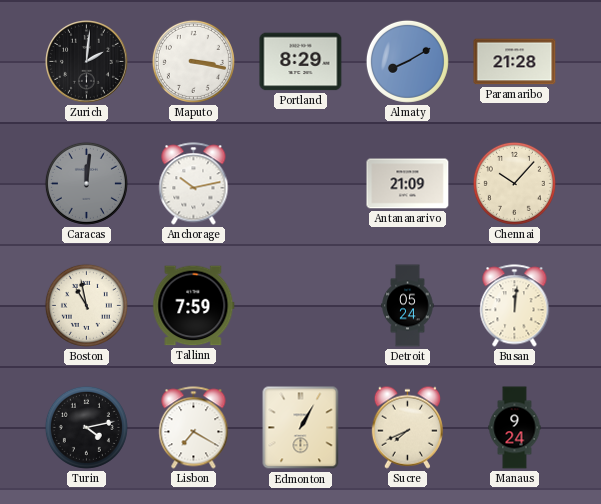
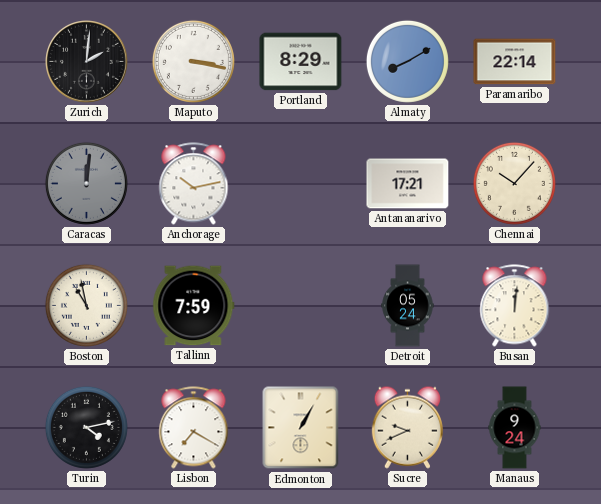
Paramaribo: 21:28 -> 22:14 (515, 62)
Antananarivo: 21:09 -> 17:21 (408, 184)
Sucre: 7:41 -> 9:41 (407, 427)
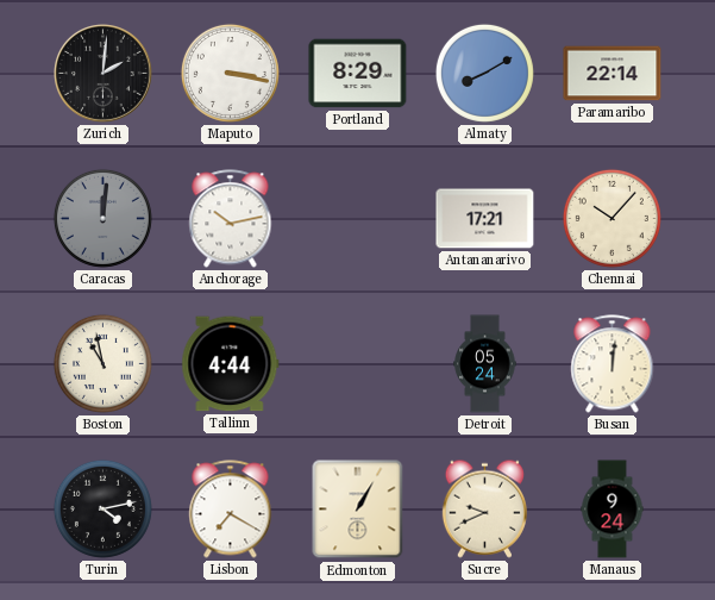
Tallinn: 7:59 -> 4:44 (231, 364)
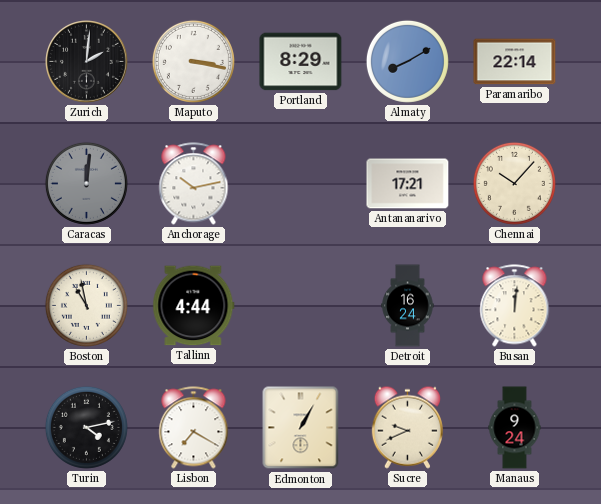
Detroit: 05:24 -> 16:24 (408, 306)
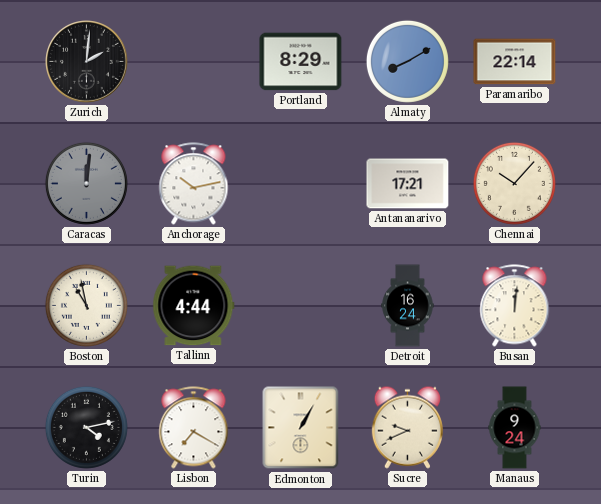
Maputo: 3:17 -> none (193, 61)
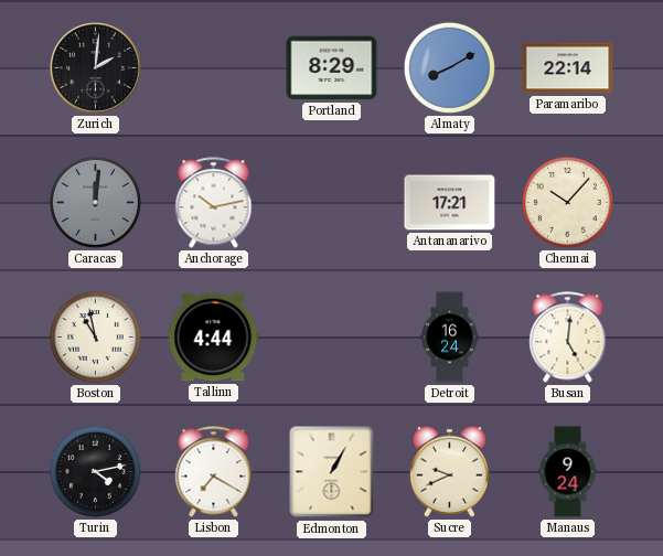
Busan: 12:01 -> 5:01 (568, 338)
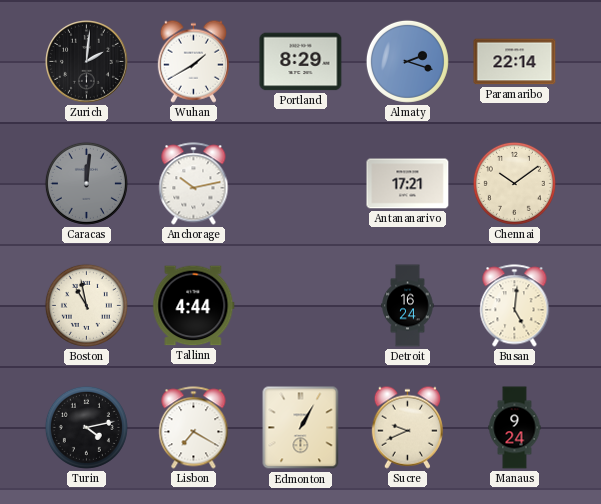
Wuhan: none -> 1:40 (193, 61)
Almaty: 8:10 -> 2:18 (407, 61)
Chennai: 10:07 -> 10:09 (514, 183)
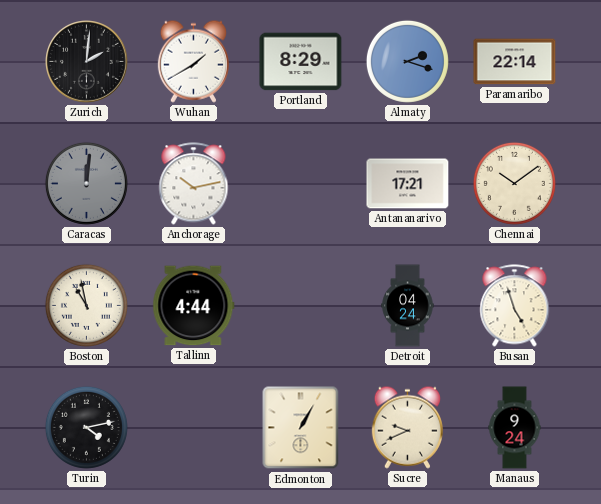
Detroit: 16:24 -> 04:24 (408, 306)
Busan: 5:01 -> 4:57 (515, 306)
Lisbon: 7:20 -> none (194, 428)
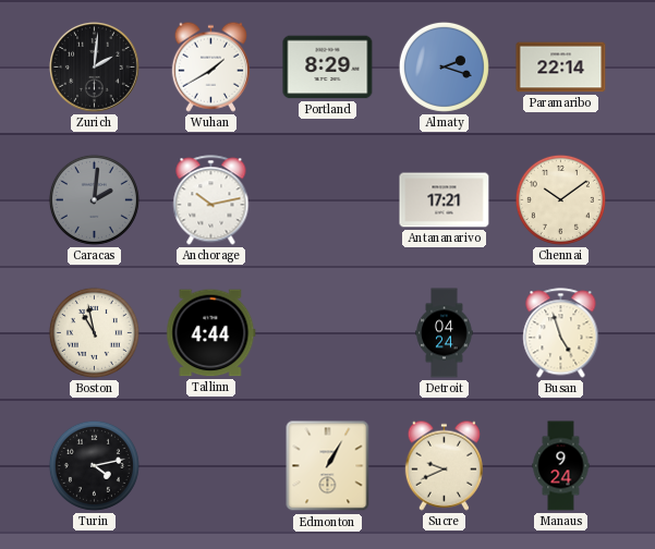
Caracas: 12:01 -> 2:01 (94, 199)
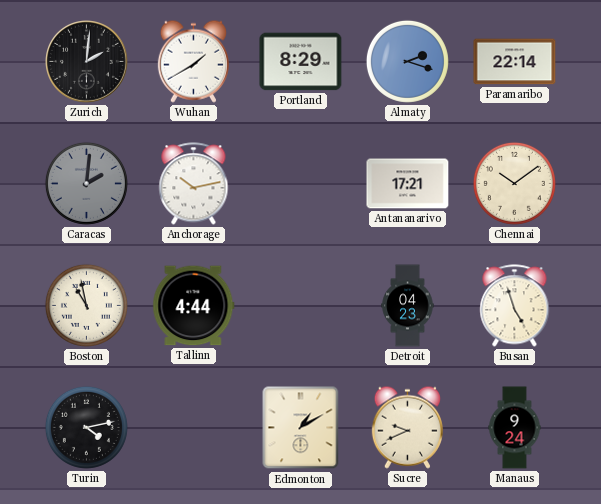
Detroit: 04:24 -> 04:23 (408, 306)
Edmonton: 1:05 -> 1:10 (301, 428)
